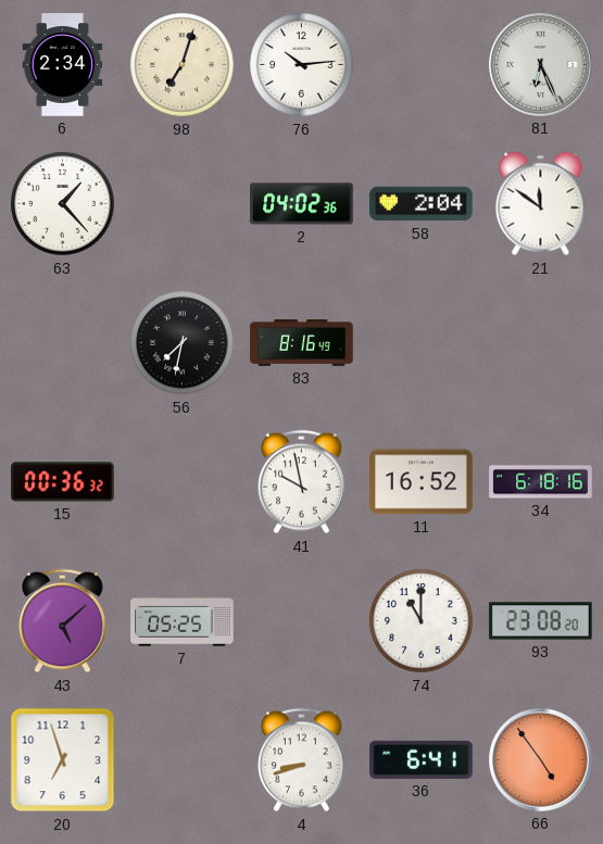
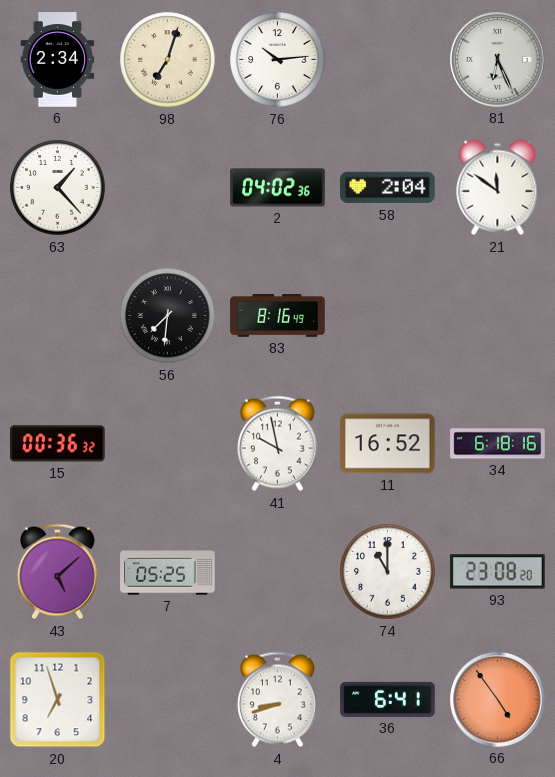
56: 7:32 -> 7:31 (168, 316)
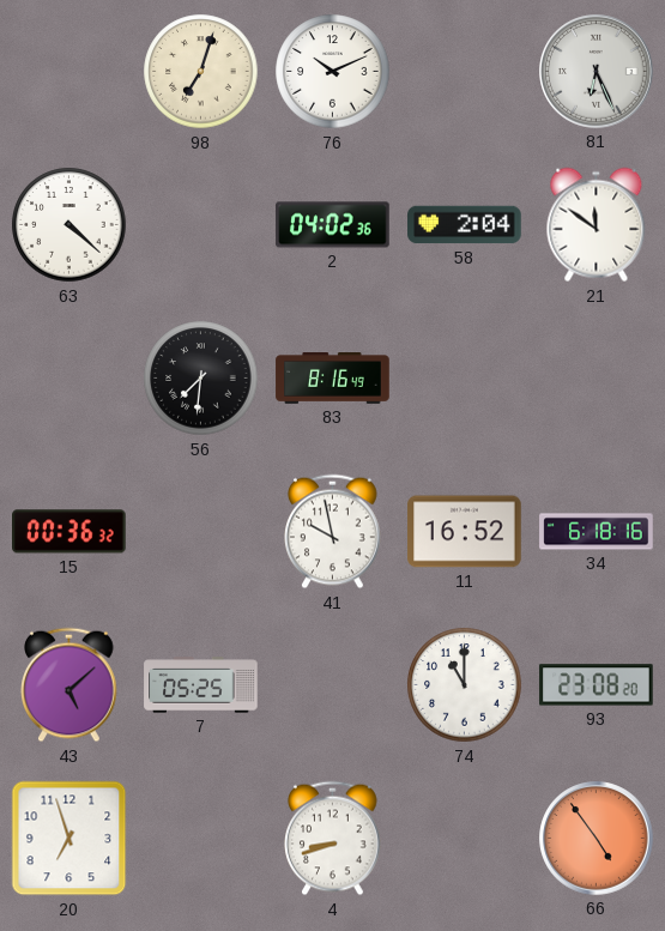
6: 2:34 -> none (58, 60)
76: 10:14 -> 10:11 (333, 72)
63: 1:23 -> 4:22 (69, 225)
36: 6:41 -> none (388, 699)
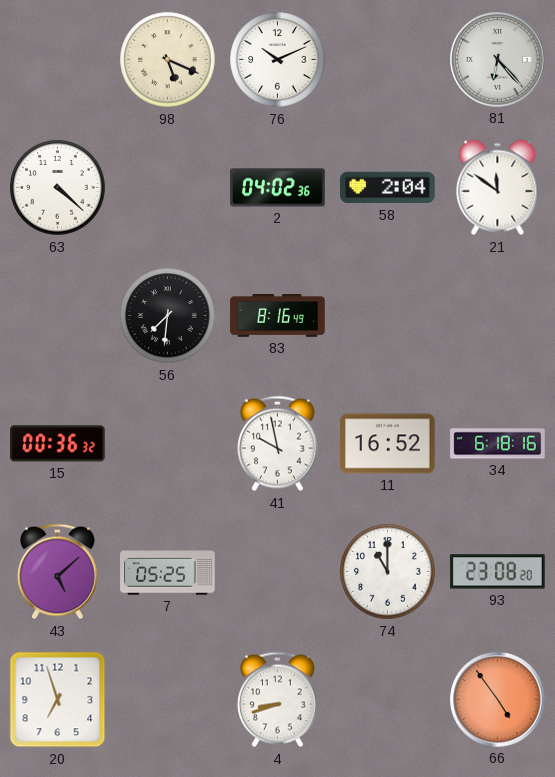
98: 7:03 -> 5:19 (168, 60)
81: 6:26 -> 6:23 (498, 60)
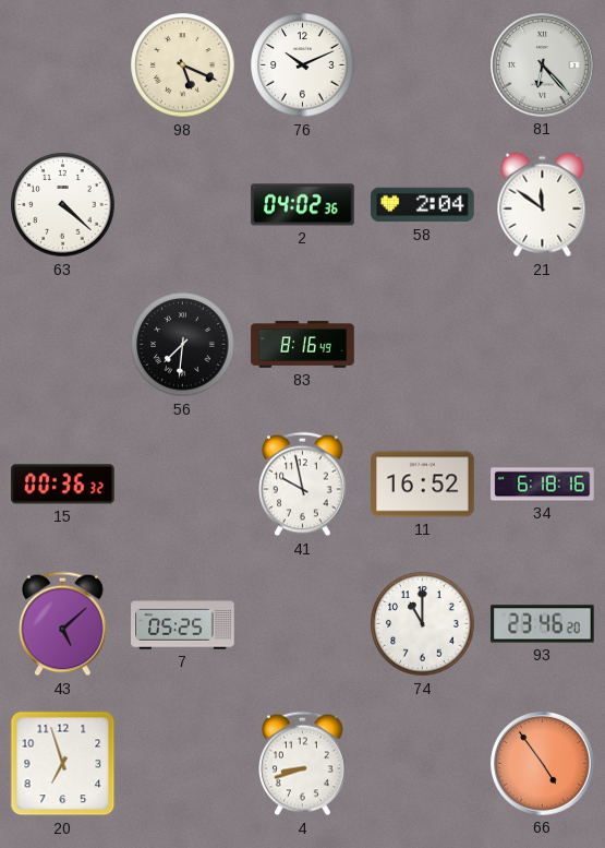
93: 23:08 -> 23:46 (543, 624)
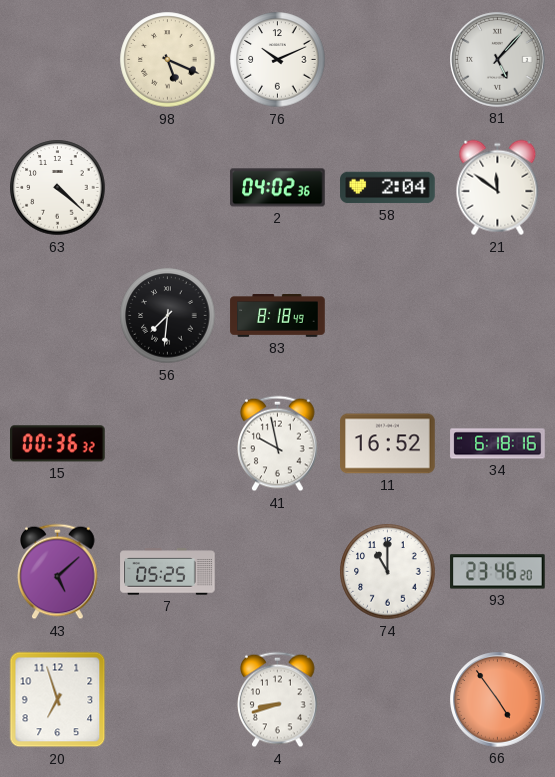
81: 6:23 -> 5:07 (498, 60)
83: 8:16 -> 8:18 (278, 316)
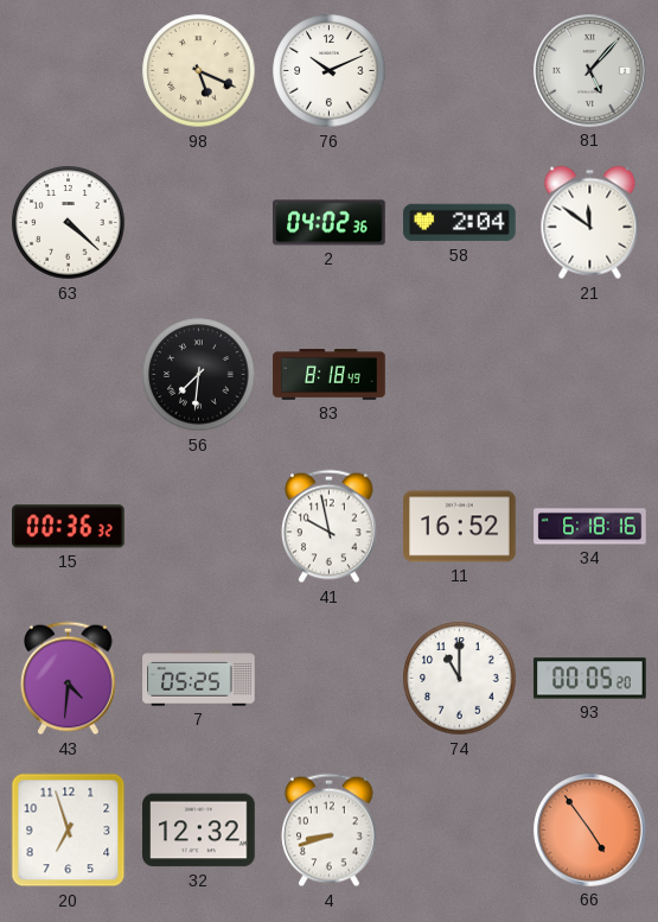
43: 5:08 -> 4:31 (69, 679)
93: 23:46 -> 00:05 (590, 679)
32: none -> 12:32 (199, 831)
